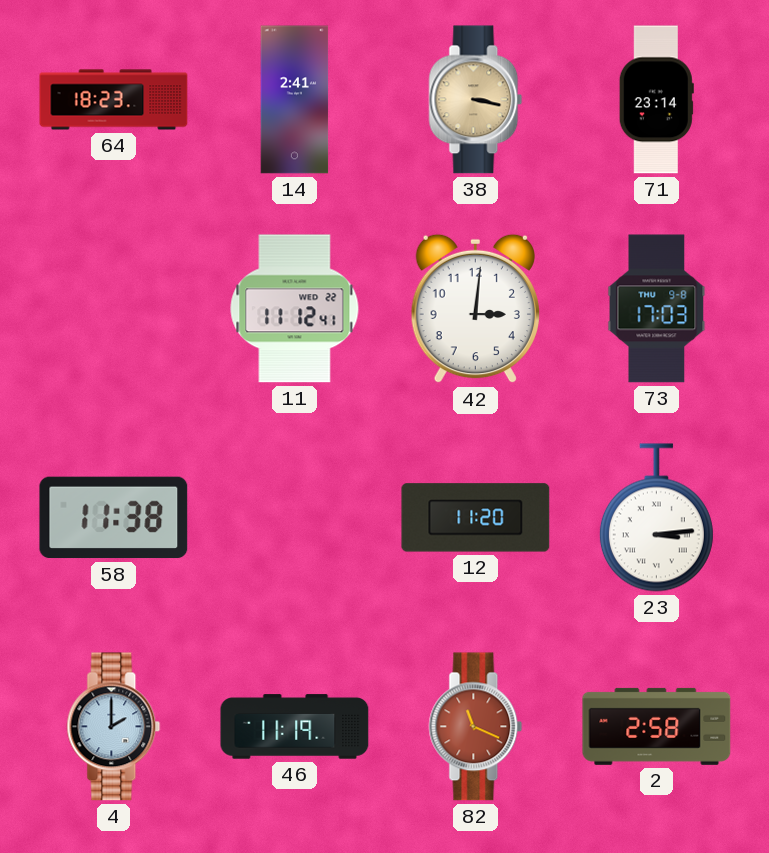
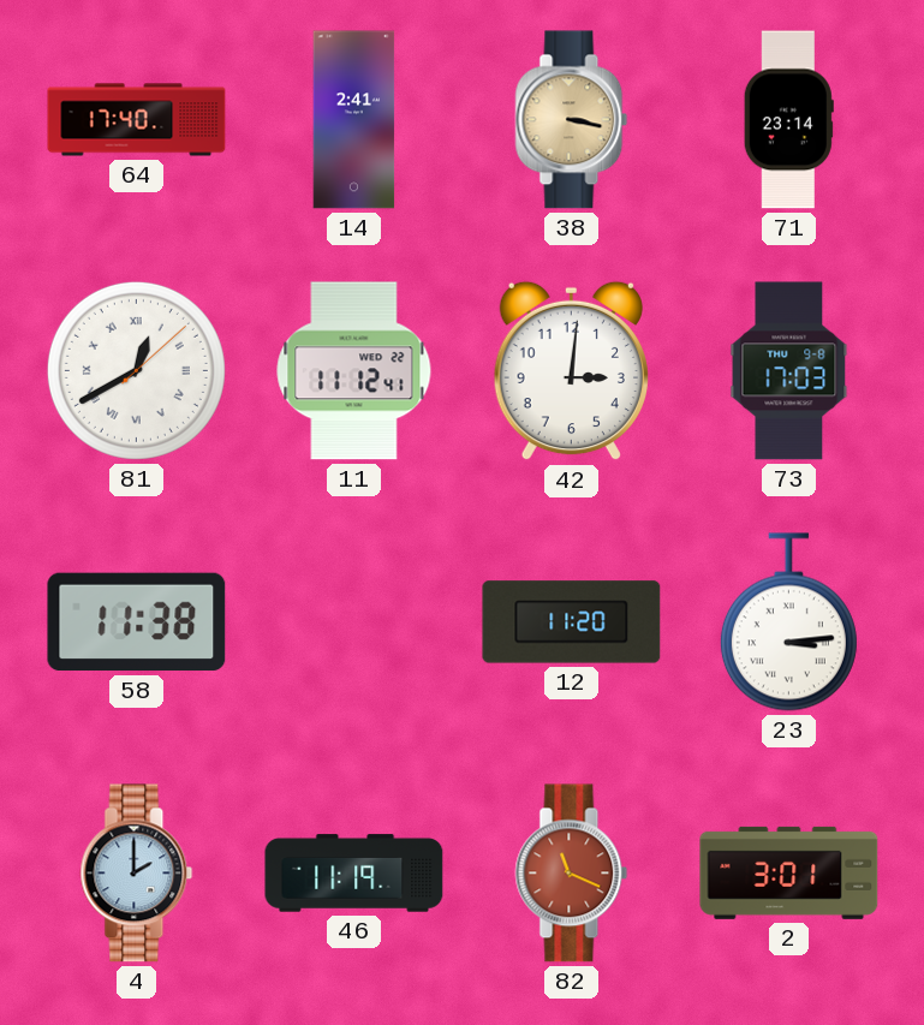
64: 18:23 -> 17:40 (137, 120)
81: none -> 12:40 (136, 370)
2: 2:58 -> 3:01 (789, 872)
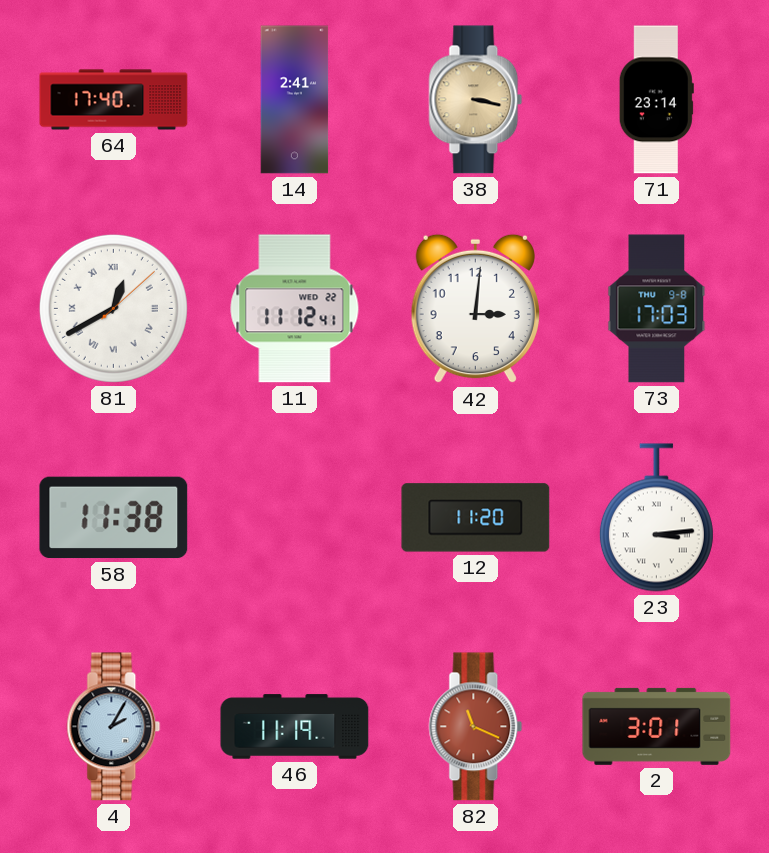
4: 2:00 -> 2:05 (114, 727)
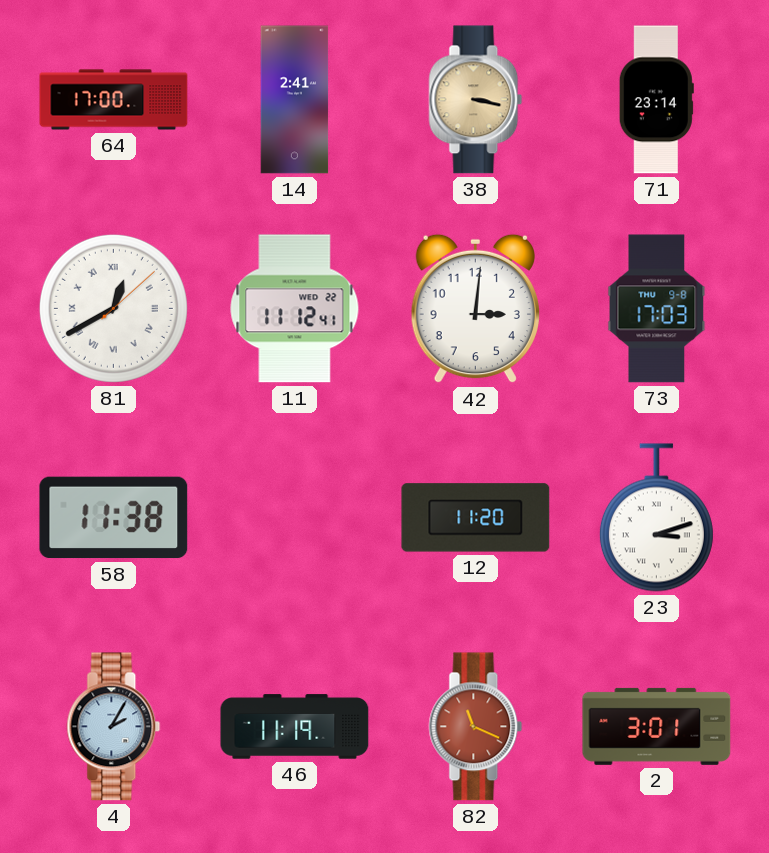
64: 17:40 -> 17:00 (114, 100)
23: 3:14 -> 3:12 (656, 518)
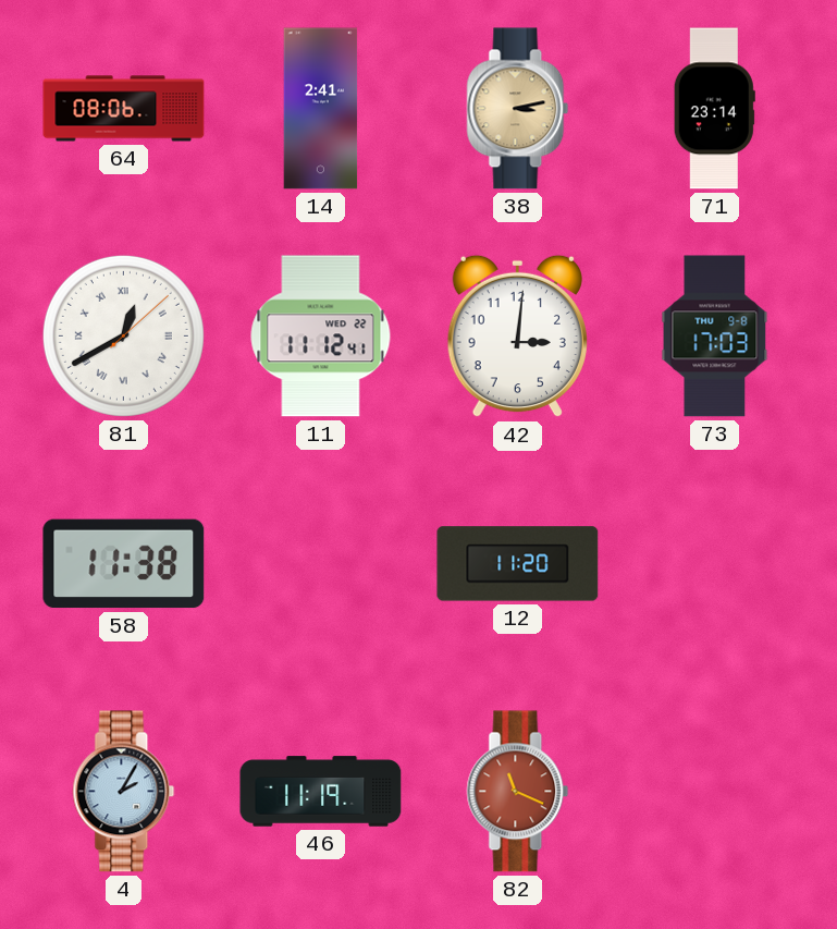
64: 17:00 -> 08:06 (124, 109)
38: 3:17 -> 3:13 (518, 109)
23: 3:12 -> none (656, 518)
2: 3:01 -> none (657, 726)
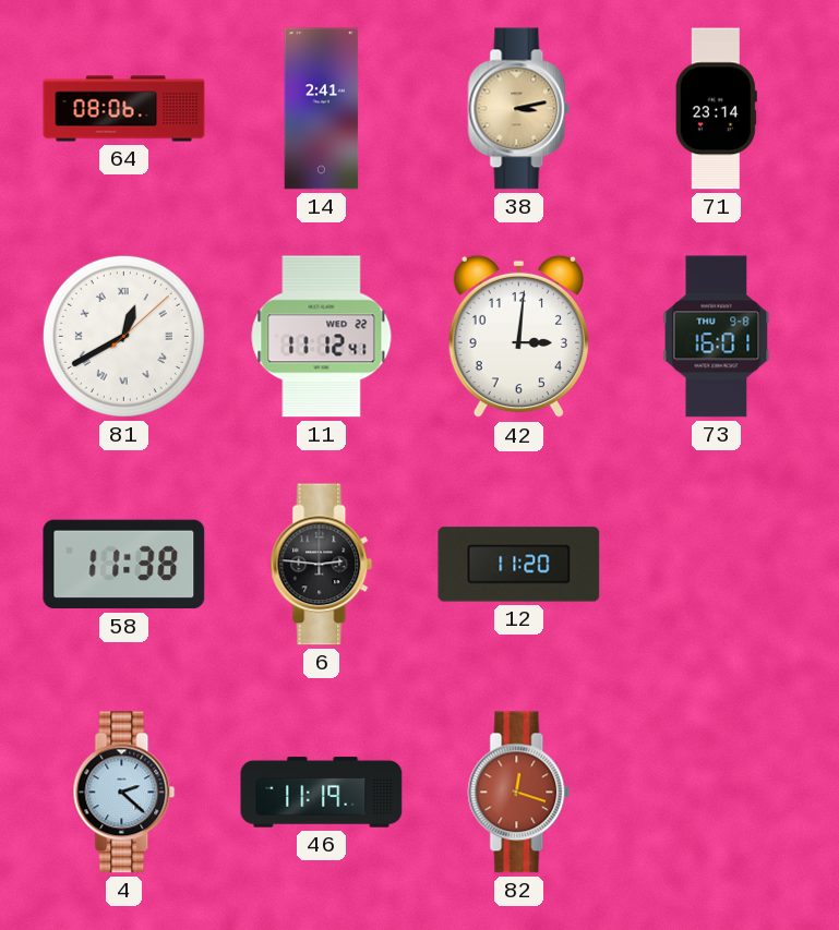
73: 17:03 -> 16:01 (717, 337)
6: none -> 2:46 (322, 565)
4: 2:05 -> 2:22 (124, 793)
82: 11:19 -> 12:18 (519, 793)
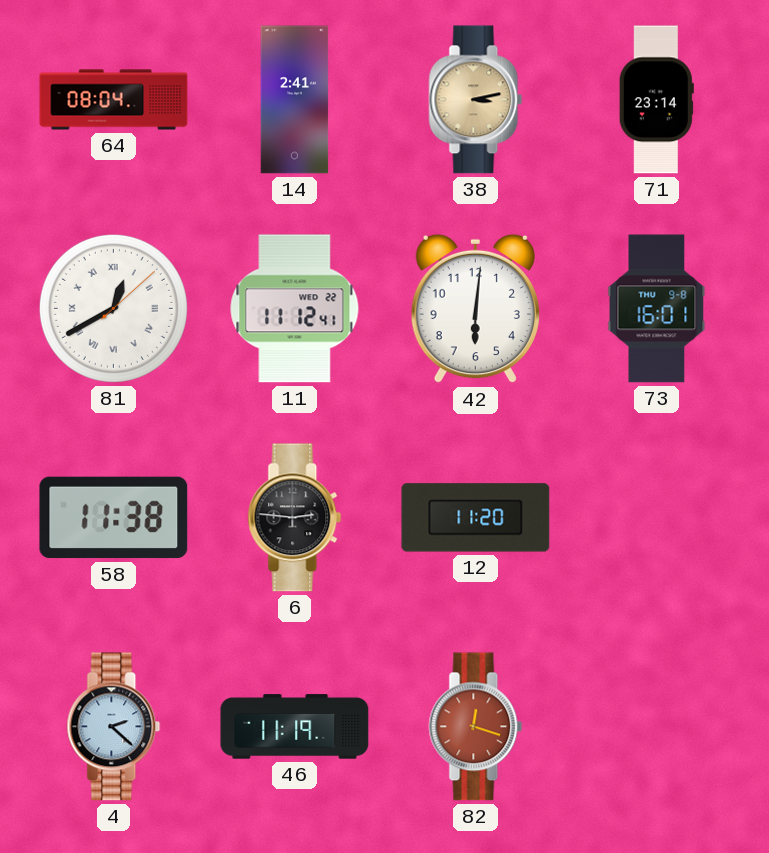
64: 08:06 -> 08:04 (114, 100)
42: 3:01 -> 6:01 (475, 309)
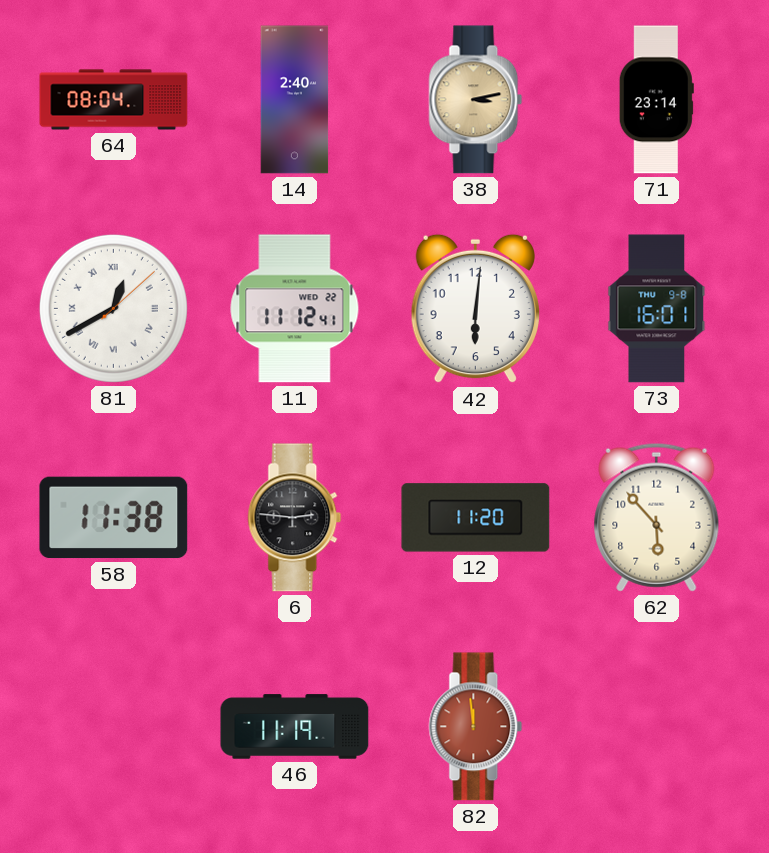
14: 2:41 -> 2:40 (295, 100)
62: none -> 5:53 (657, 517)
4: 2:22 -> none (114, 727)
82: 12:18 -> 11:59 (476, 727)
